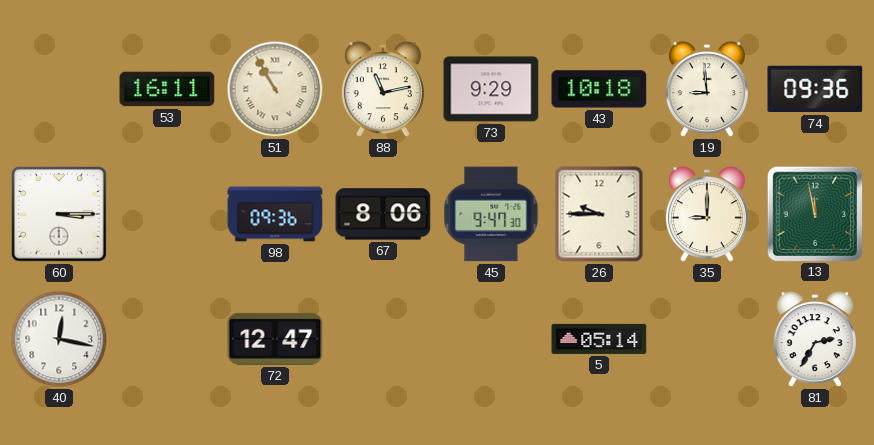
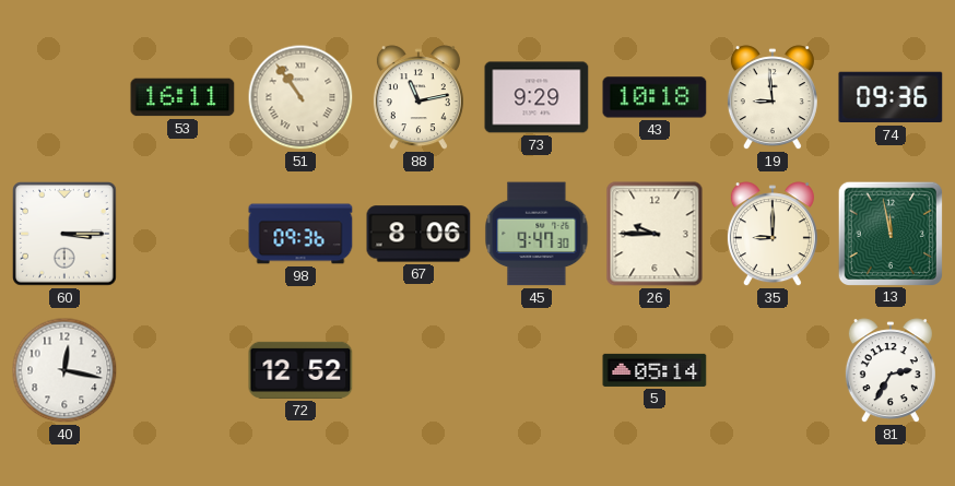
51: 10:55 -> 10:54 (300, 97)
72: 12:47 -> 12:52 (300, 370)
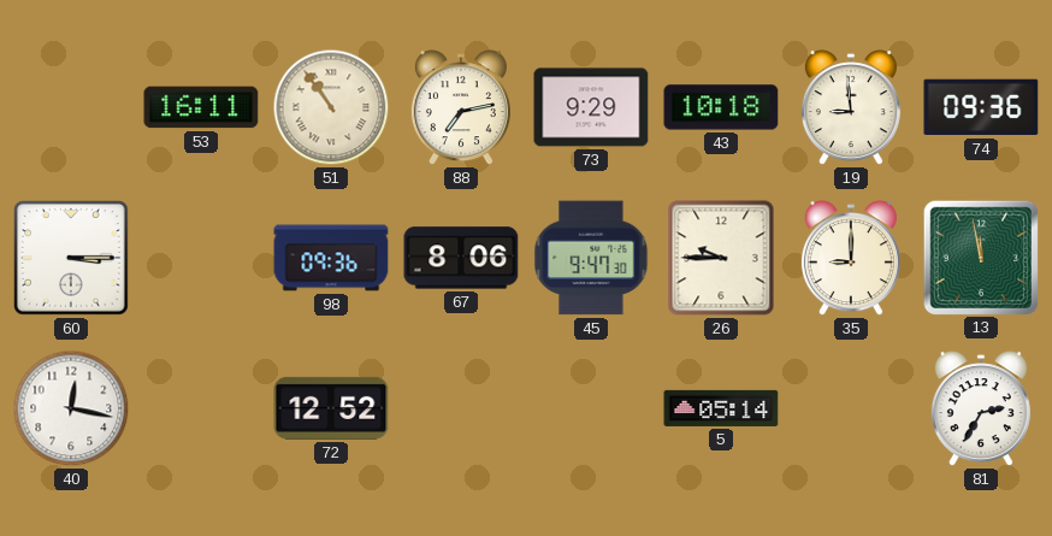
88: 11:13 -> 7:13 (461, 108)
